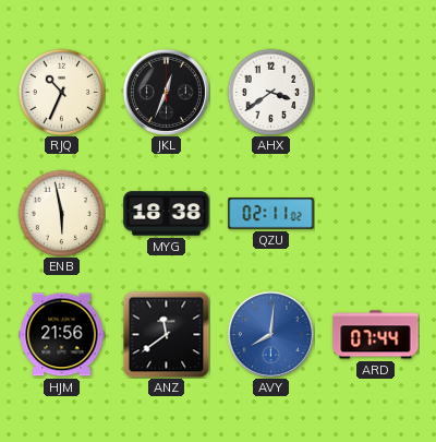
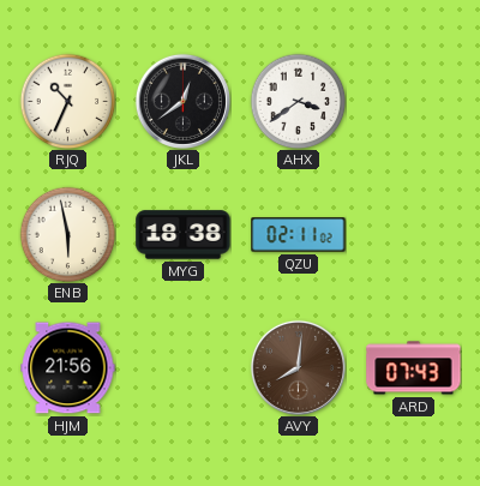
JKL: 12:34 -> 12:39 (182, 101)
ANZ: 11:39 -> none (166, 334)
AVY dial: blue -> brown (298, 367)
ARD: 07:44 -> 07:43 (414, 368)
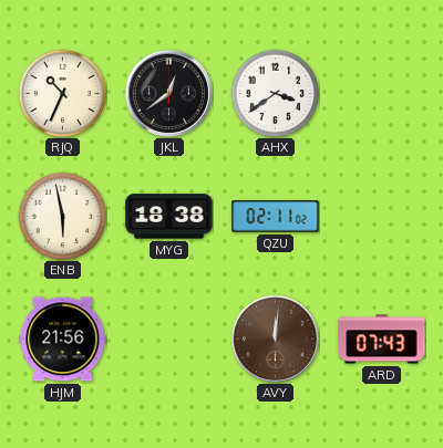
AVY: 8:01 -> 12:01 (275, 338)
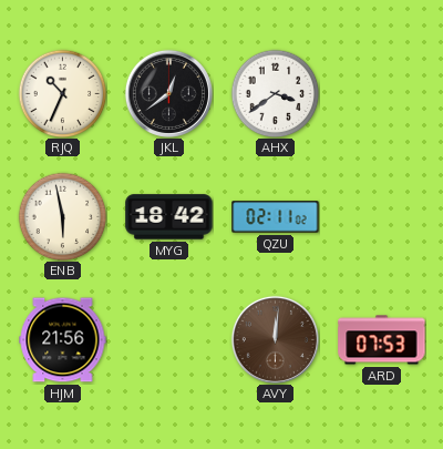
MYG: 18:38 -> 18:42 (169, 217)
ARD: 07:43 -> 07:53 (382, 340)
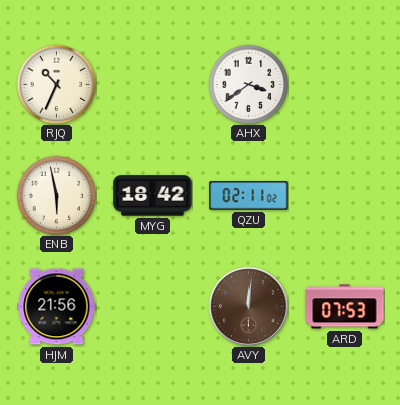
JKL: 12:39 -> none (168, 93)
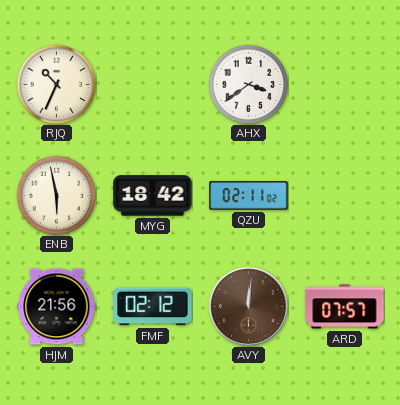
FMF: none -> 02:12 (153, 307)
ARD: 07:53 -> 07:57 (345, 307)
